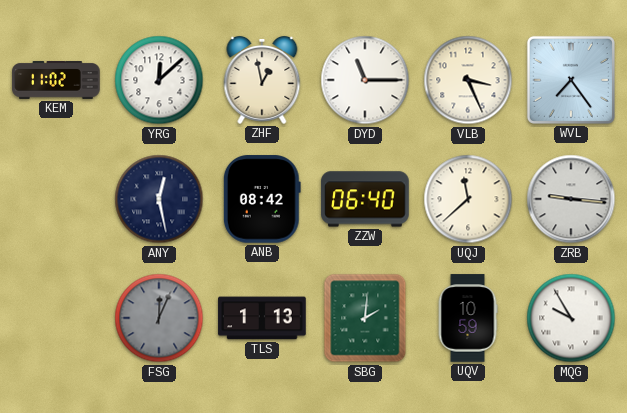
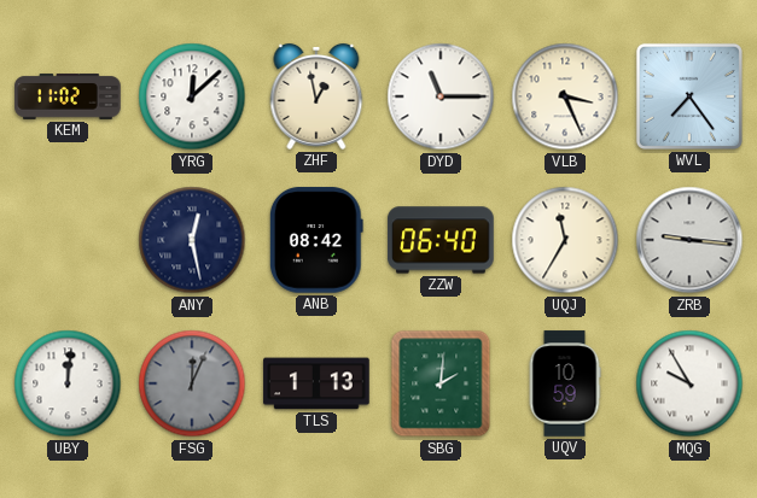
UQJ: 11:38 -> 11:35 (565, 240)
UBY: none -> 12:01 (68, 383)
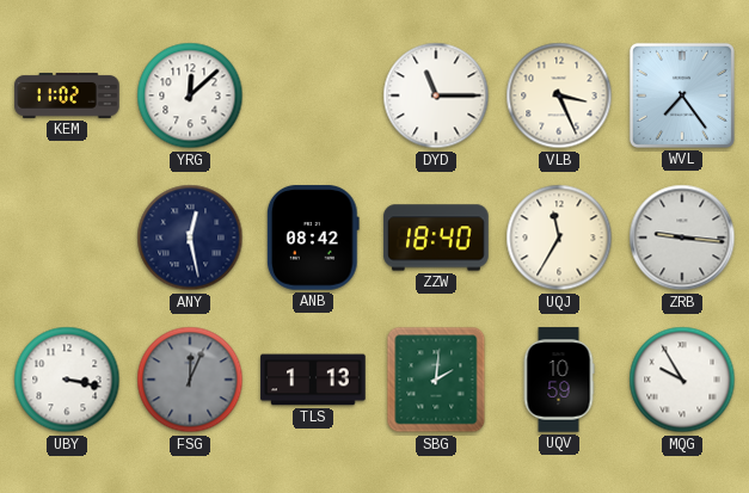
ZHF: 12:58 -> none (316, 96)
ZZW: 06:40 -> 18:40 (436, 238)
UBY: 12:01 -> 3:17 (67, 380)
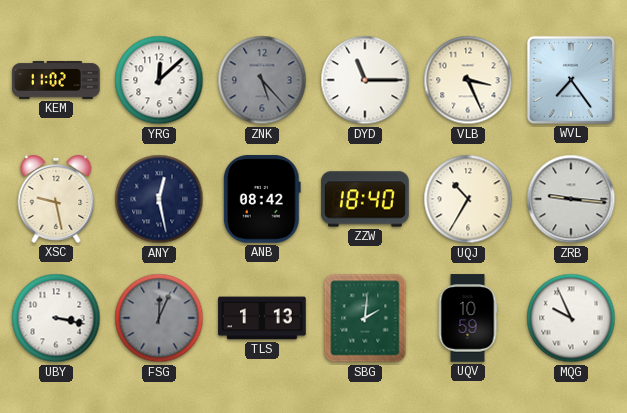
ZNK: none -> 5:23 (262, 80)
XSC: none -> 9:28 (56, 199)
UQJ: 11:35 -> 10:35 (468, 199)
MQG: 9:55 -> 9:56 (571, 318)
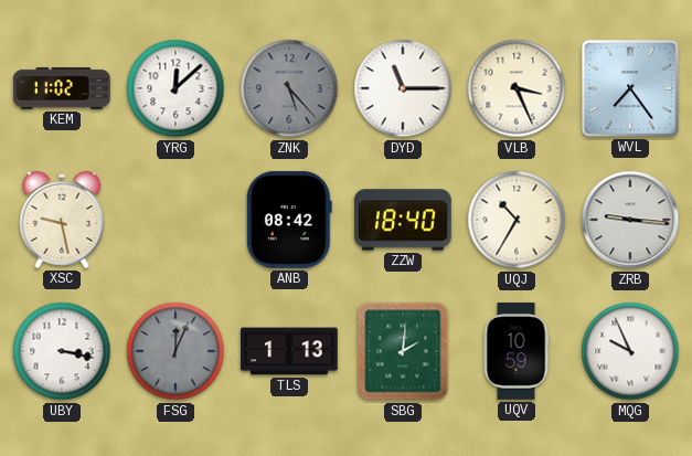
ANY: 12:28 -> none (159, 199)
